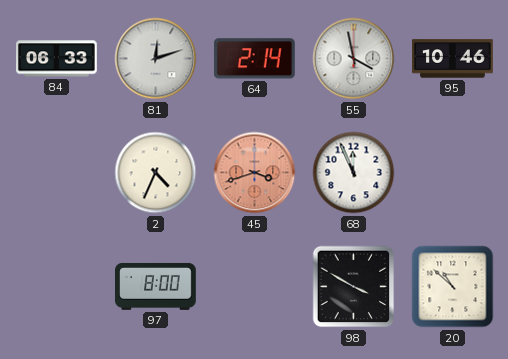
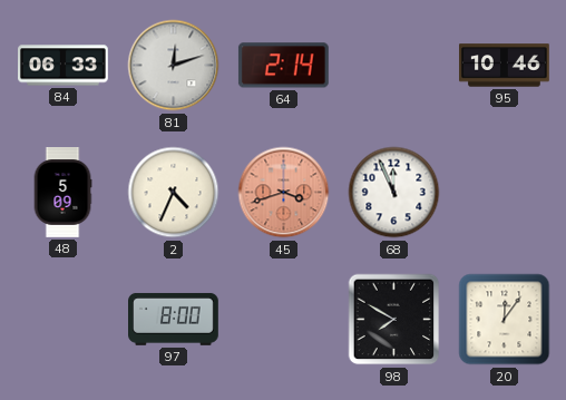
55: 3:58 -> none (354, 59)
48: none -> 5:09 (62, 193)
98: 3:50 -> 7:50 (394, 320)
20: 10:52 -> 12:06 (505, 320)
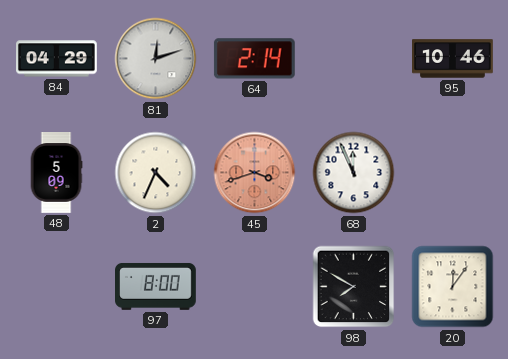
84: 06:33 -> 04:29 (57, 59)
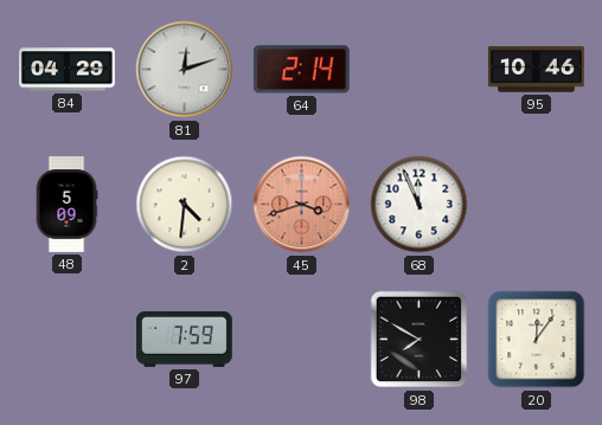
2: 4:34 -> 4:31 (185, 205)
97: 8:00 -> 7:59 (185, 339)
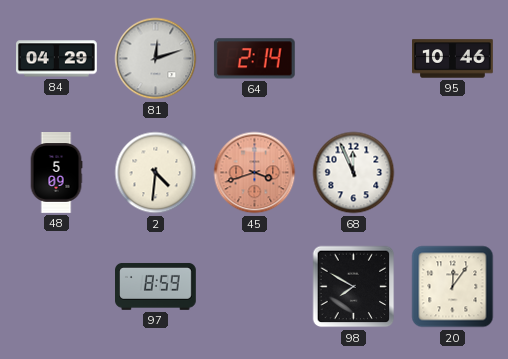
97: 7:59 -> 8:59 (156, 286)
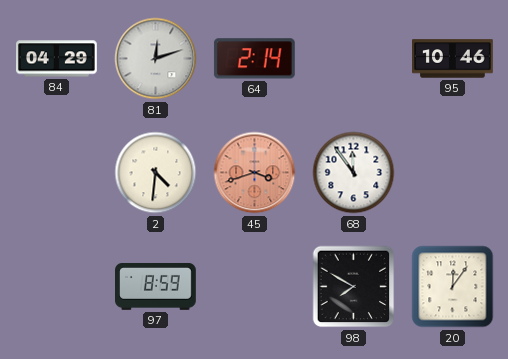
48: 5:09 -> none (56, 173)
68: 11:56 -> 11:54 (354, 173)
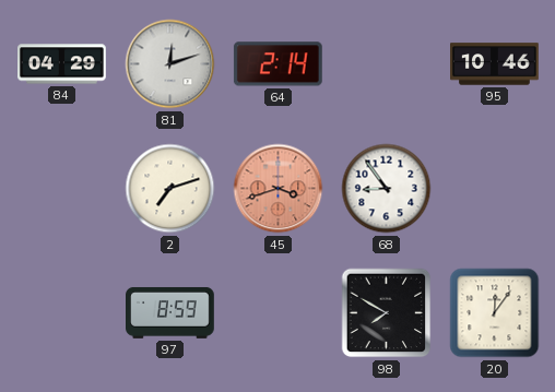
2: 4:31 -> 7:12 (170, 189)
68: 11:54 -> 8:54 (387, 189)
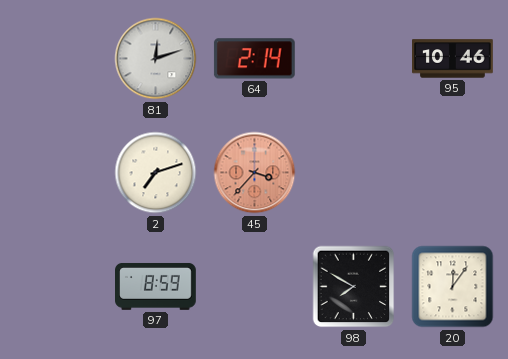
84: 04:29 -> none (62, 64)
45: 3:42 -> 3:37 (255, 173)
68: 8:54 -> none (387, 189)
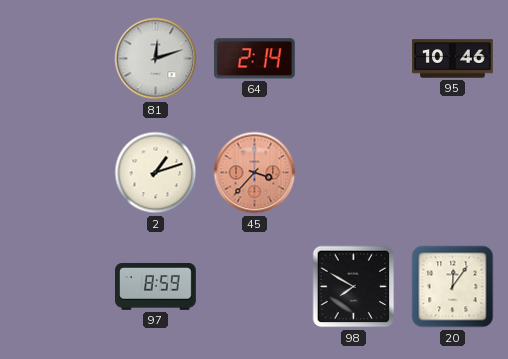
2: 7:12 -> 1:12 (156, 173)
